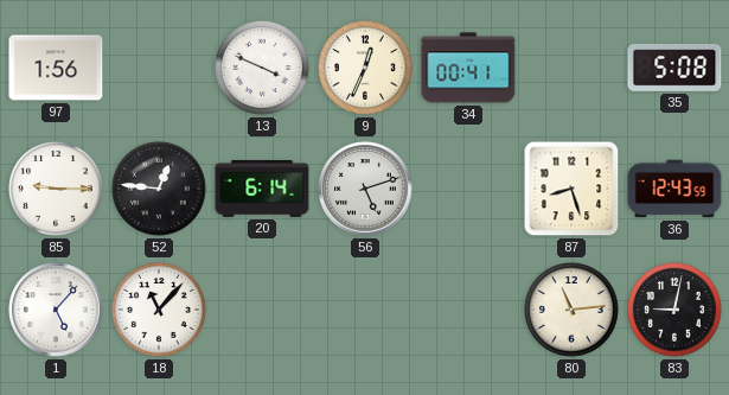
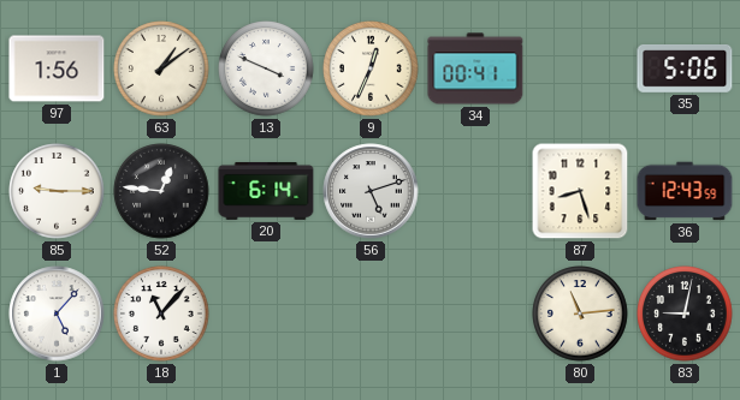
63: none -> 1:09 (161, 68)
35: 5:08 -> 5:06 (685, 70)
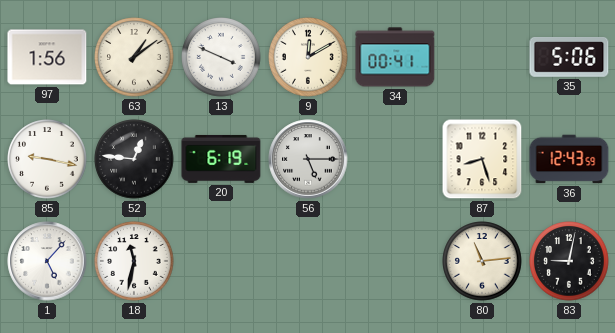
9: 12:34 -> 12:10 (308, 57)
85: 9:15 -> 9:17 (47, 159)
20: 6:14 -> 6:19 (221, 159)
56: 5:12 -> 5:15 (308, 159)
18: 11:07 -> 11:32 (134, 261)
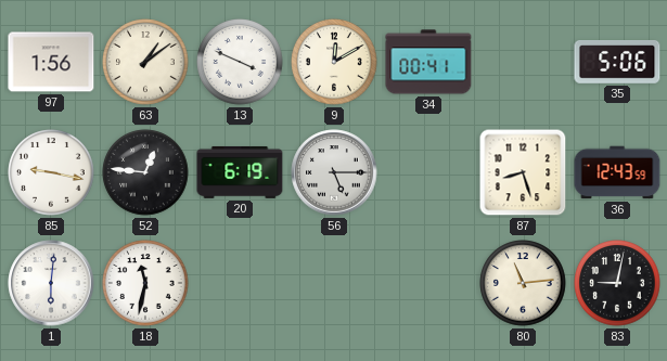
1: 5:07 -> 6:01 (51, 283)
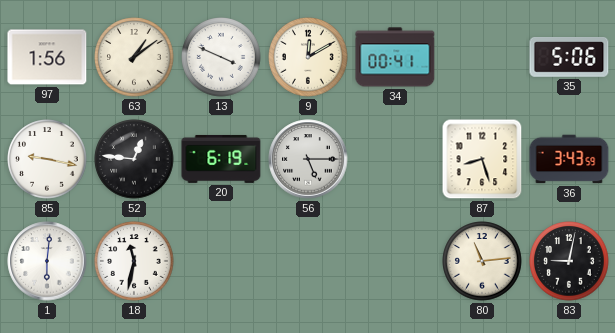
36: 12:43 -> 3:43 (569, 159)
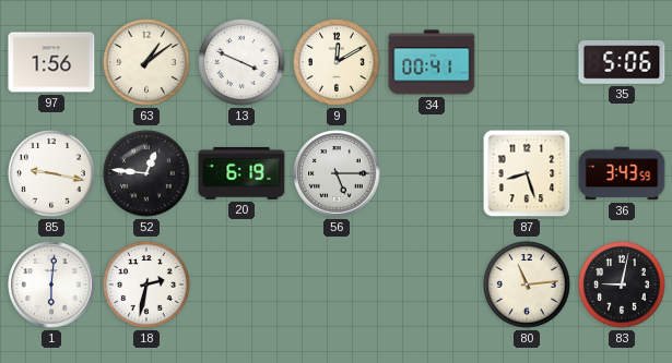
18: 11:32 -> 2:32 (146, 285)
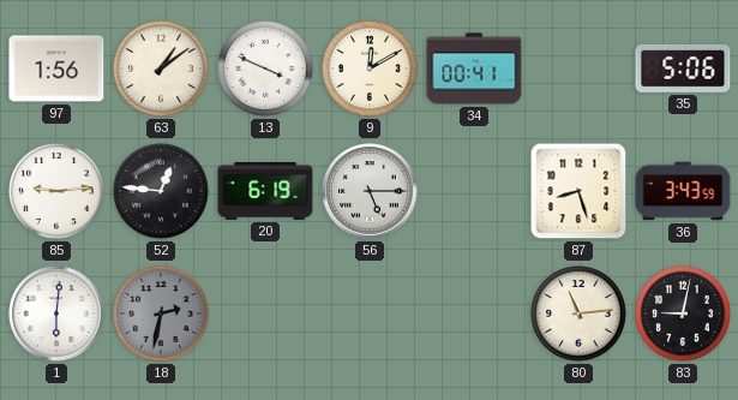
85: 9:17 -> 9:14 (56, 191)
18 dial: white -> grey (161, 314)
